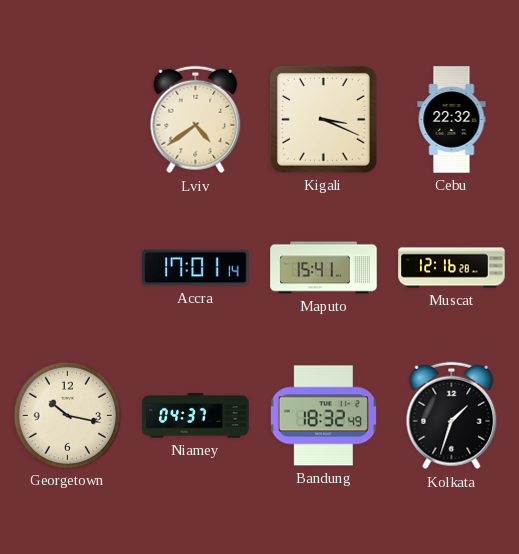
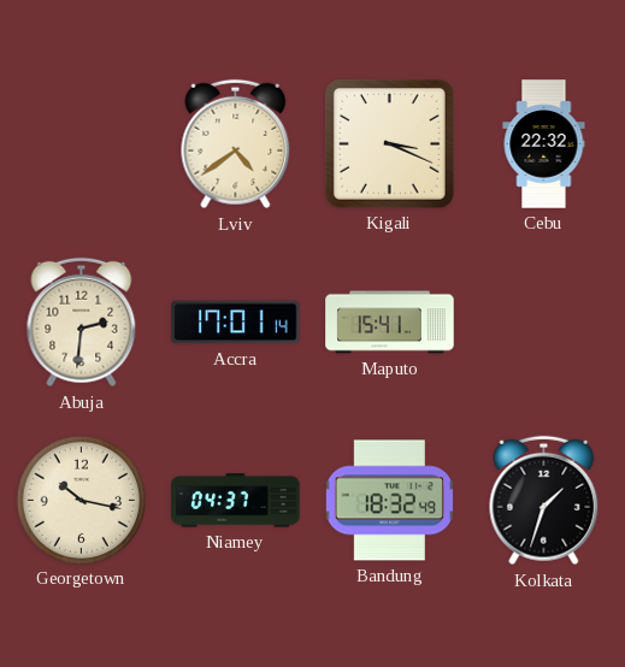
Abuja: none -> 2:31 (82, 323)
Muscat: 12:16 -> none (452, 268)
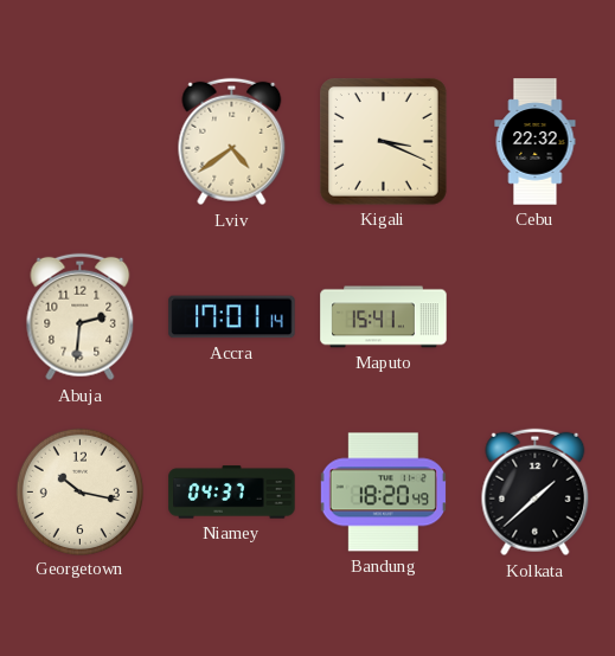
Bandung: 18:32 -> 18:20 (383, 493)
Kolkata: 1:33 -> 1:38 (536, 493)
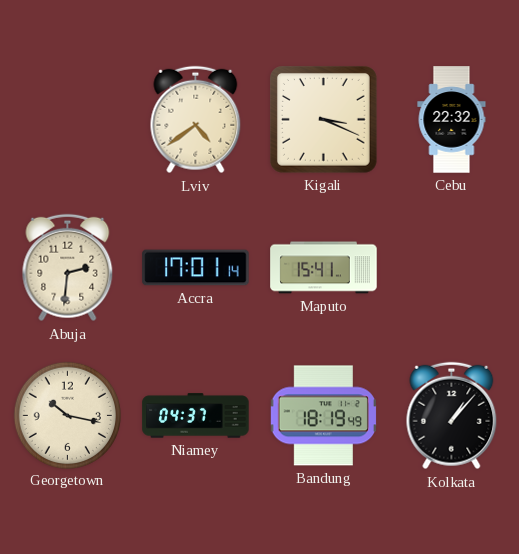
Bandung: 18:20 -> 18:19 (323, 416)
Kolkata: 1:38 -> 1:07 (452, 416)
